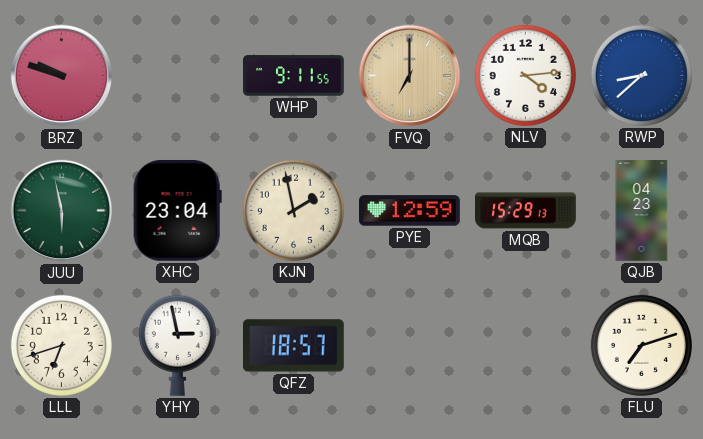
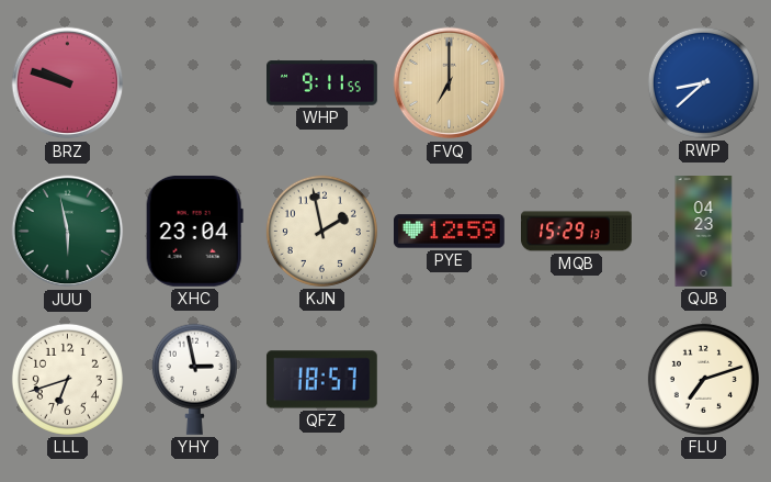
NLV: 4:14 -> none (525, 75)
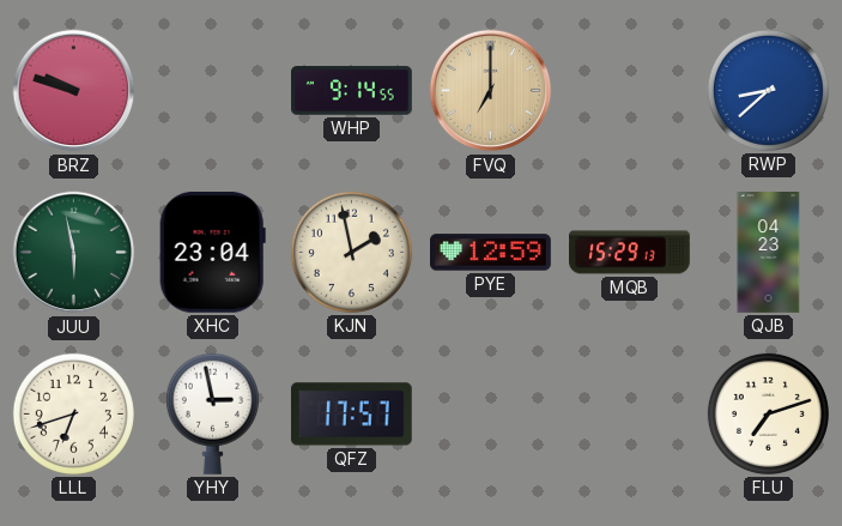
WHP: 9:11 -> 9:14 (352, 91)
QFZ: 18:57 -> 17:57 (351, 415)
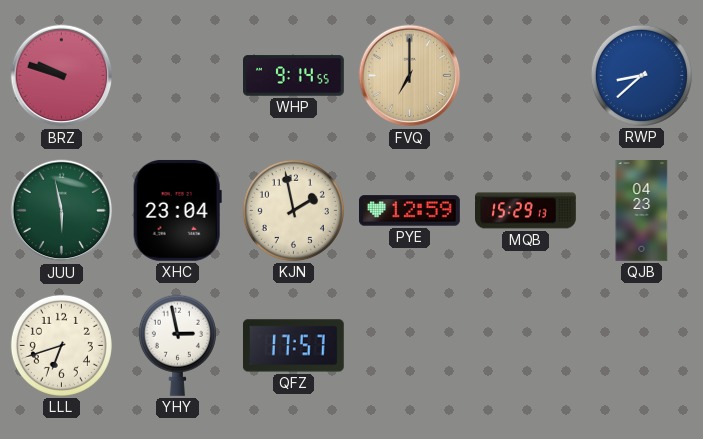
FLU: 7:12 -> none (768, 413)
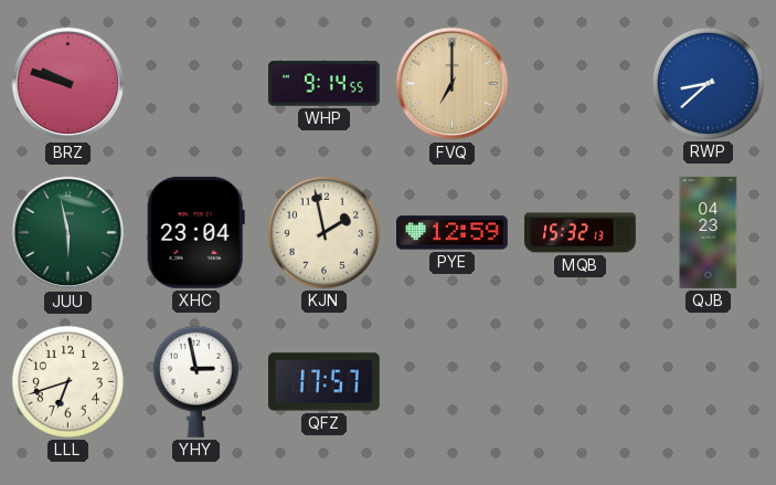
MQB: 15:29 -> 15:32 (581, 233)
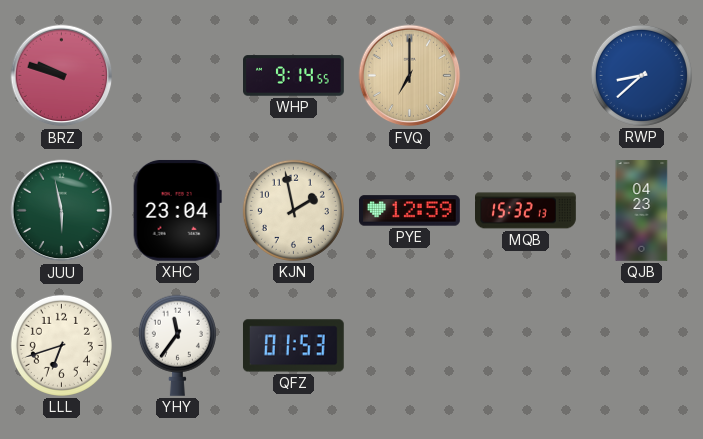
YHY: 2:58 -> 11:36 (177, 345)
QFZ: 17:57 -> 01:53 (293, 346)
